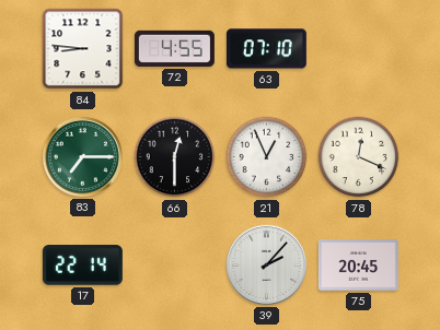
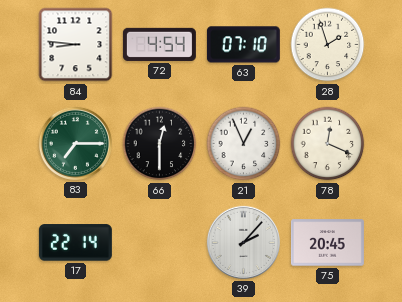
72: 4:55 -> 4:54 (159, 44)
28: none -> 1:57 (328, 45)
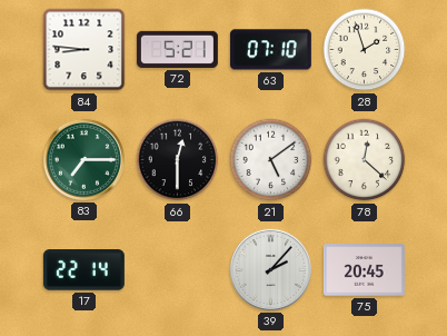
72: 4:54 -> 5:21 (177, 49)
21: 12:56 -> 5:09 (271, 160)
78: 12:19 -> 12:22 (365, 160)
